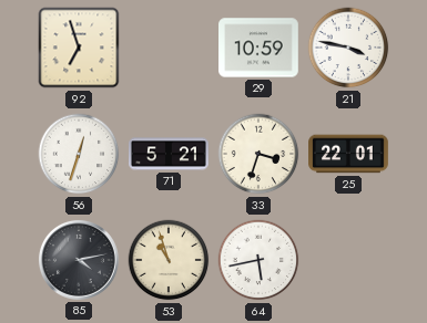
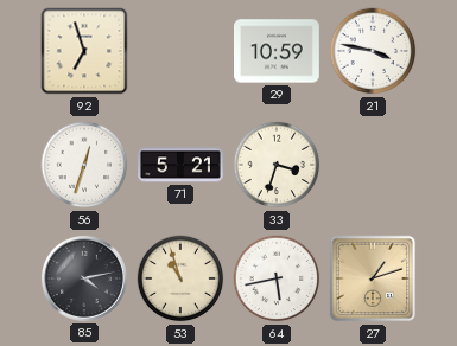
25: 22:01 -> none (348, 154)
27: none -> 1:12 (373, 278)
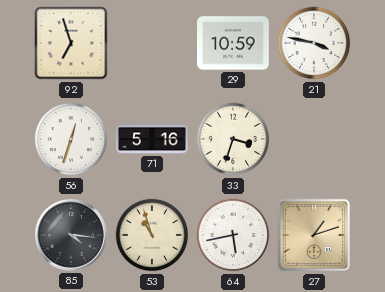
71: 5:21 -> 5:16 (153, 139)
85: 4:13 -> 4:16 (71, 235)
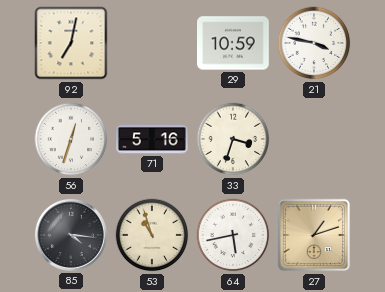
92: 6:57 -> 7:02 (71, 43)
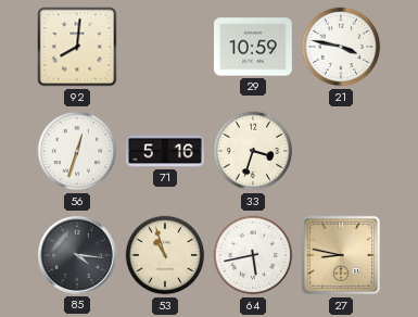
92: 7:02 -> 8:01 (77, 47)
27: 1:12 -> 8:47 (341, 255)
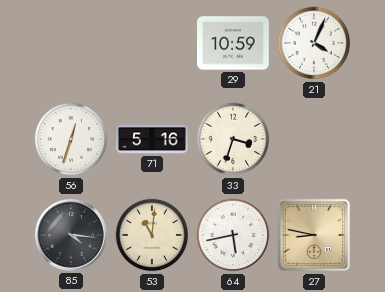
92: 8:01 -> none (77, 47)
21: 3:47 -> 4:04 (314, 43)
53: 10:57 -> 11:01 (152, 235)
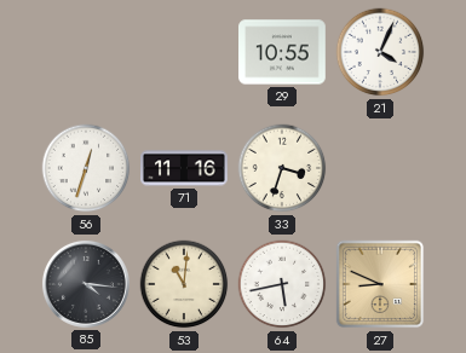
29: 10:59 -> 10:55 (283, 52)
71: 5:16 -> 11:16 (185, 168)
27: 8:47 -> 8:49 (380, 284)
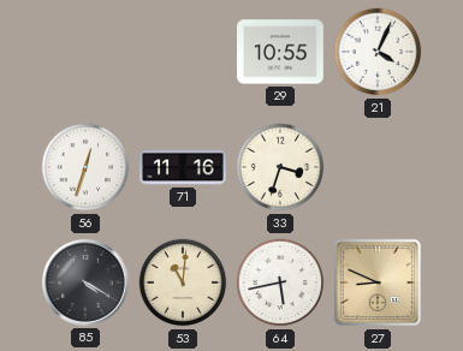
85: 4:16 -> 4:20 (85, 282)
